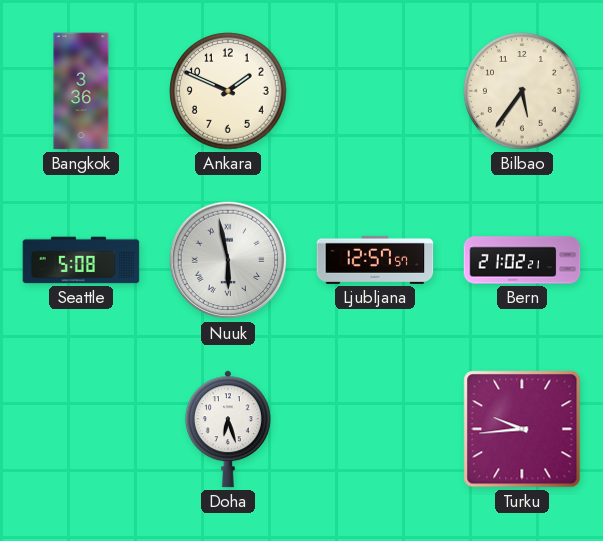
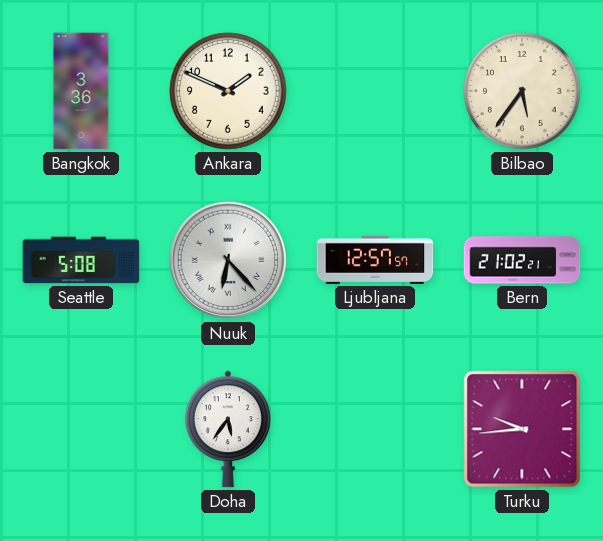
Nuuk: 5:58 -> 6:23 (228, 260)
Doha: 6:27 -> 5:36 (228, 429)
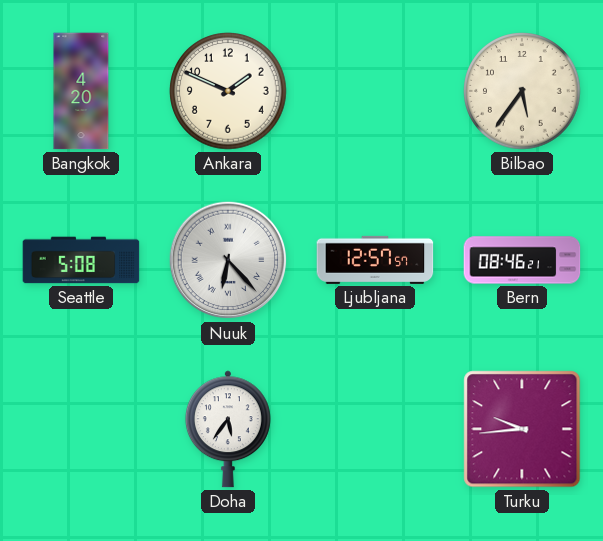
Bangkok: 3:36 -> 4:20 (81, 91)
Bern: 21:02 -> 08:46 (522, 260)
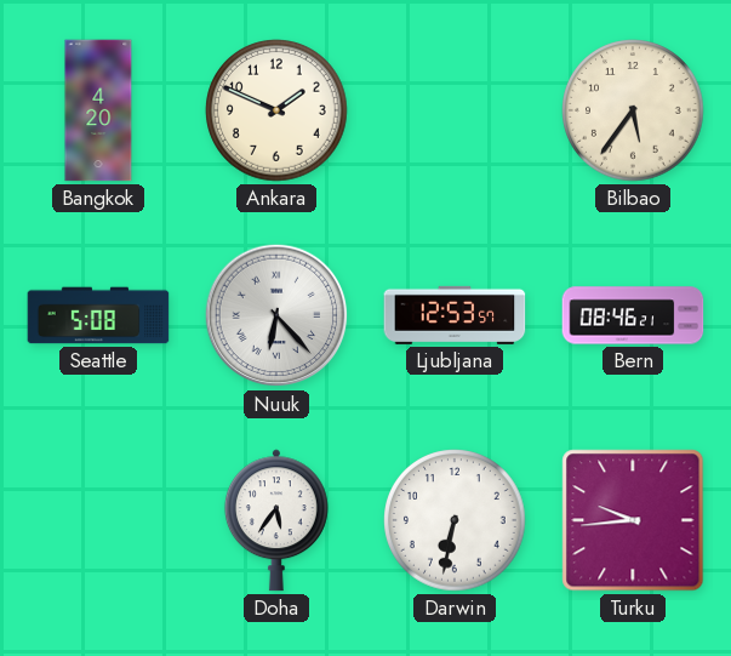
Ljubljana: 12:57 -> 12:53 (455, 315)
Darwin: none -> 6:32 (455, 520)
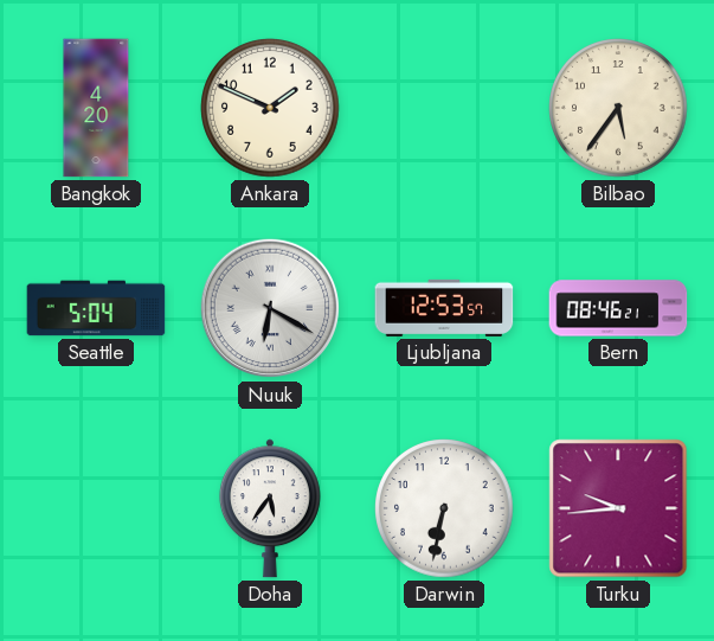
Seattle: 5:08 -> 5:04 (96, 308)
Nuuk: 6:23 -> 6:20 (270, 308)
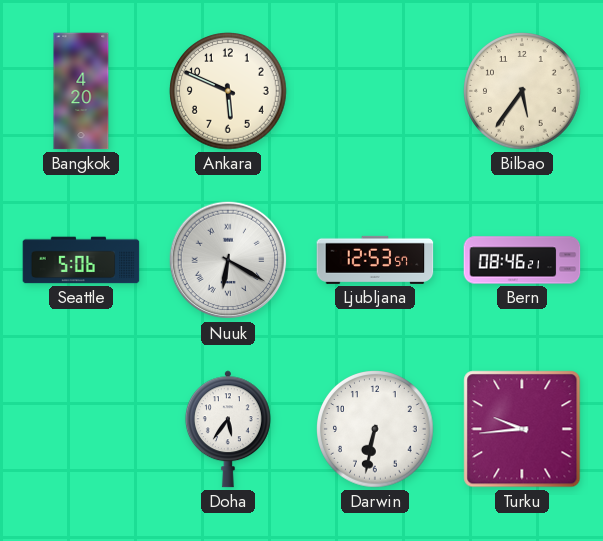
Ankara: 1:49 -> 5:49 (228, 91)
Seattle: 5:04 -> 5:06 (81, 260)
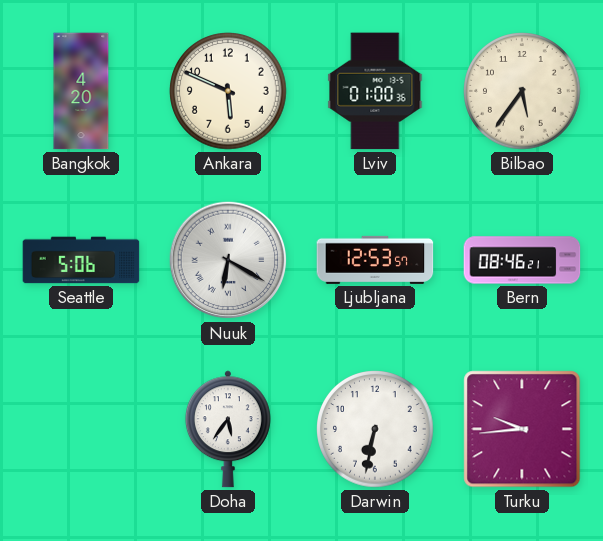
Lviv: none -> 01:00 (375, 91)
